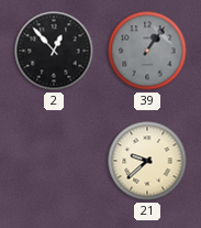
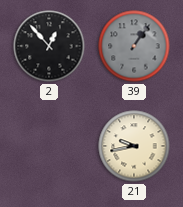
21: 9:38 -> 9:43 (134, 146)
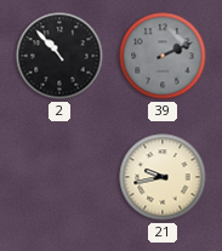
2: 12:53 -> 10:53 (59, 56)
39: 1:06 -> 2:11 (163, 56)
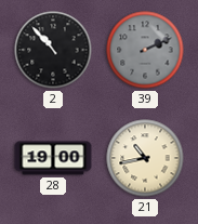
28: none -> 19:00 (53, 158)
21: 9:43 -> 10:43 (145, 158)
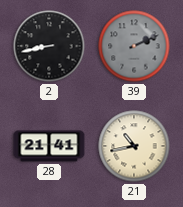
2: 10:53 -> 8:43 (49, 46)
28: 19:00 -> 21:41 (49, 146)
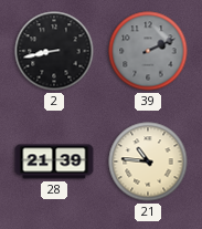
28: 21:41 -> 21:39 (54, 162)
21: 10:43 -> 10:46 (148, 162)
